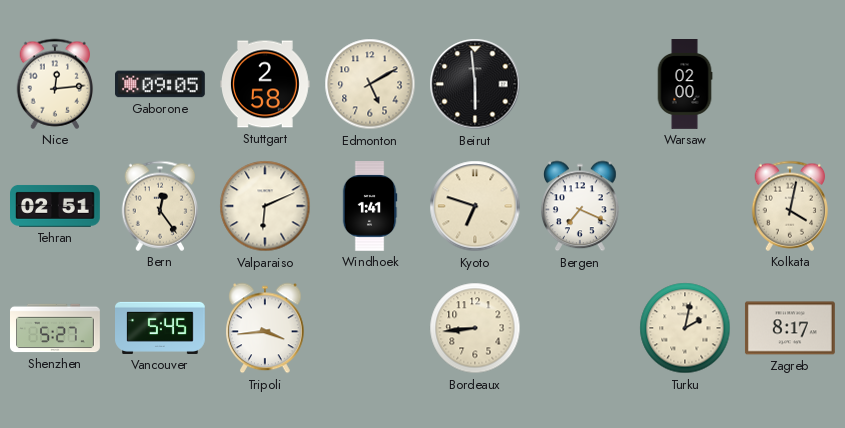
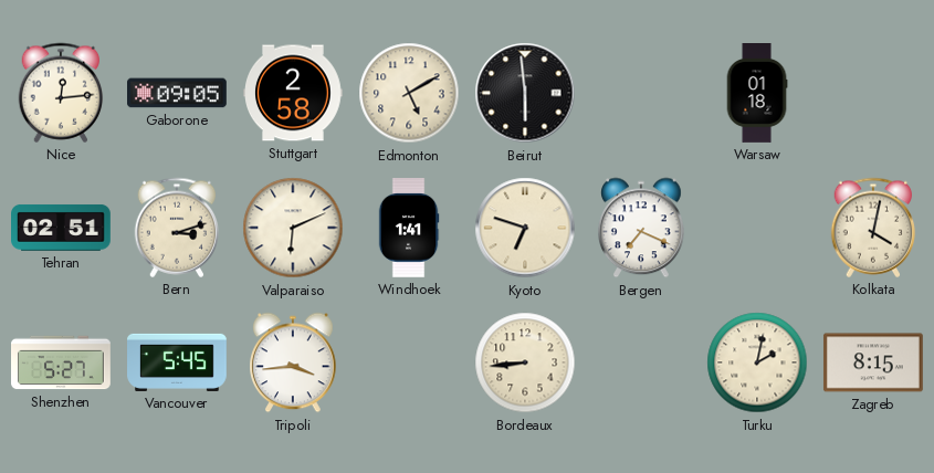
Warsaw: 02:00 -> 01:18 (757, 94)
Bern: 12:24 -> 3:12 (177, 228)
Zagreb: 8:17 -> 8:15 (873, 362)
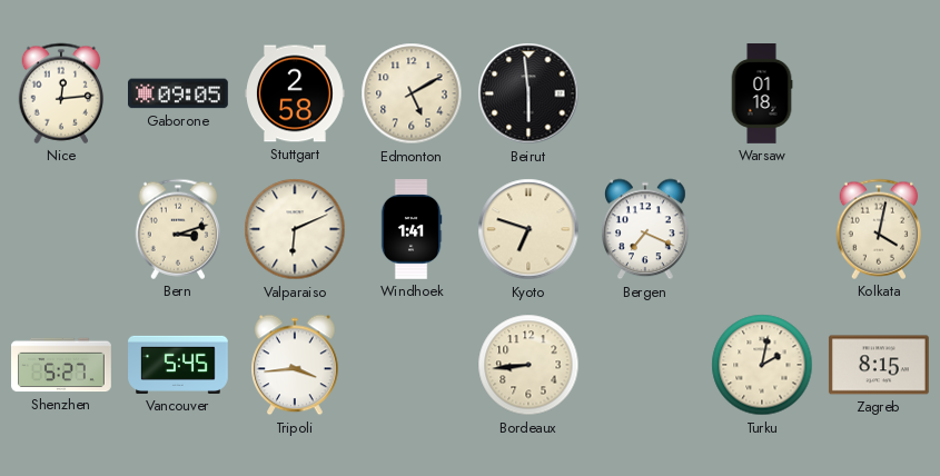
Tehran: 02:51 -> none (62, 228)
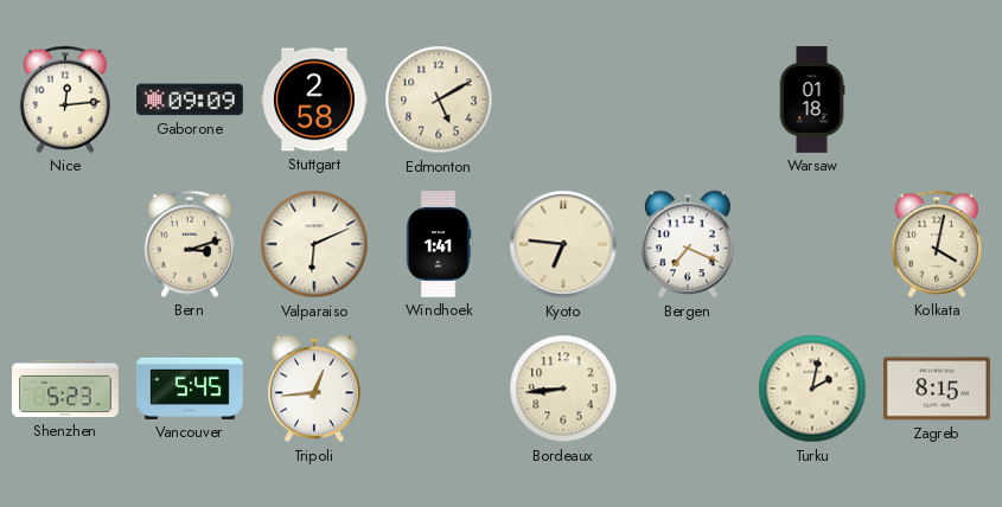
Gaborone: 09:05 -> 09:09 (191, 100)
Beirut: 5:59 -> none (528, 93)
Kyoto: 6:48 -> 6:46 (563, 244)
Shenzhen: 5:27 -> 5:23 (65, 389)
Tripoli: 3:44 -> 12:44 (315, 389)
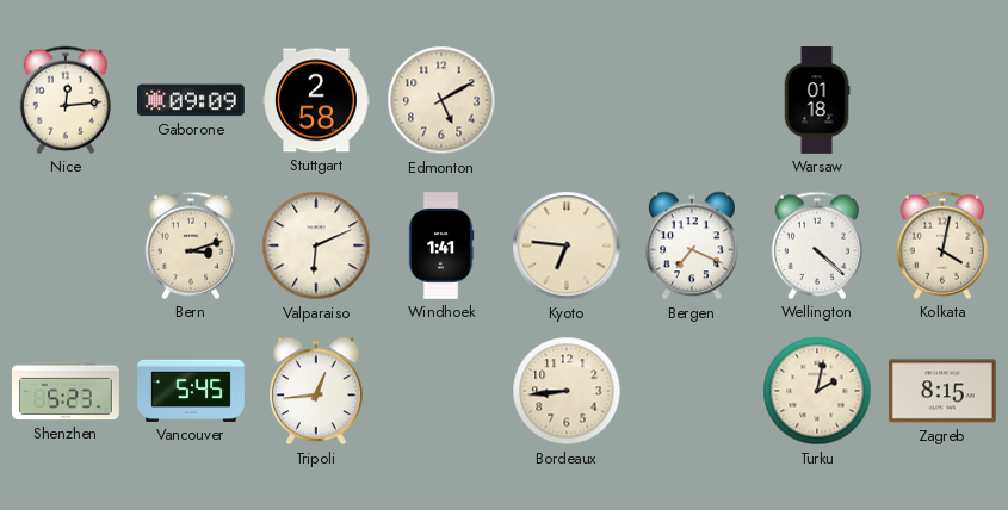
Wellington: none -> 4:22 (817, 245)
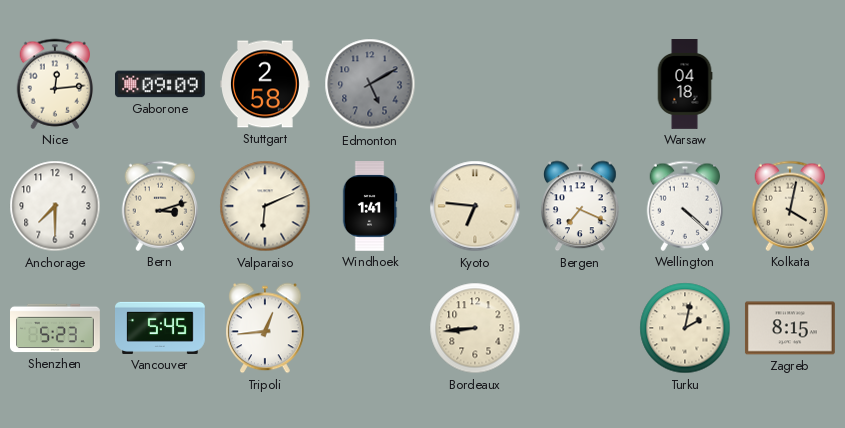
Edmonton dial: cream -> grey (370, 84)
Warsaw: 01:18 -> 04:18 (685, 85)
Anchorage: none -> 7:30 (55, 206)
